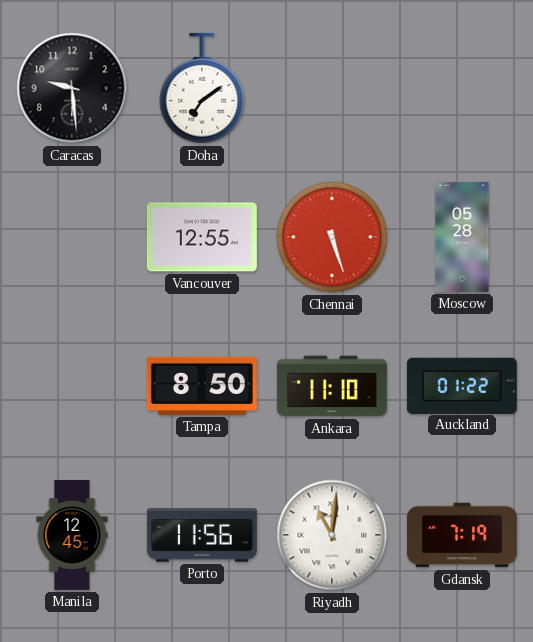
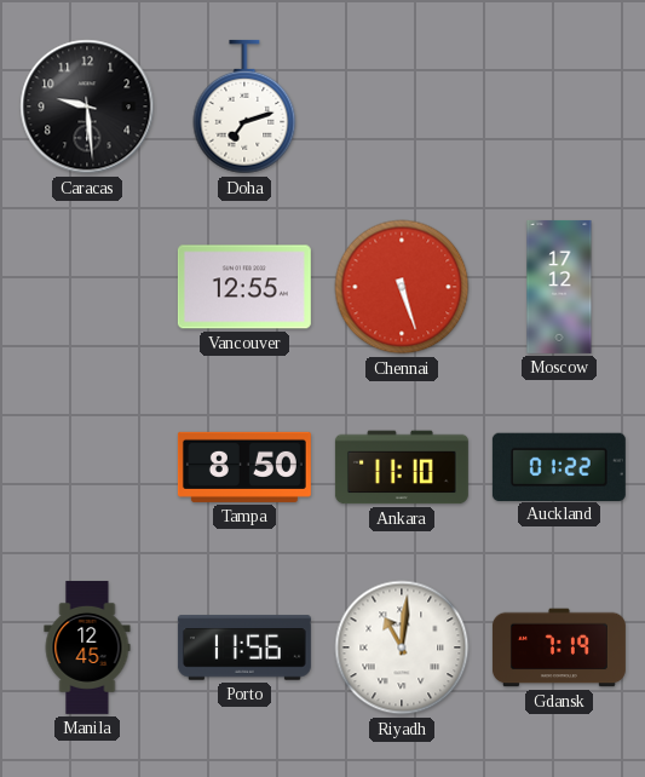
Doha: 7:09 -> 7:12 (244, 107)
Moscow: 05:28 -> 17:12 (559, 287)
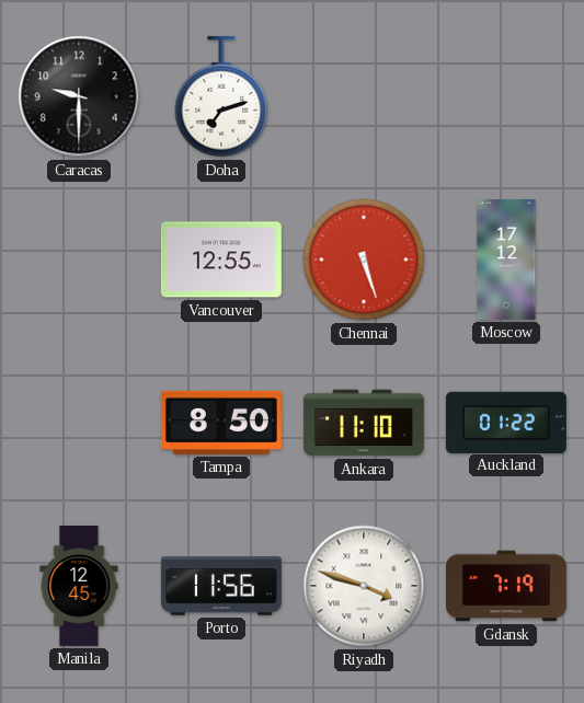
Caracas: 9:29 -> 9:30 (79, 96)
Riyadh: 11:01 -> 3:48 (364, 586)
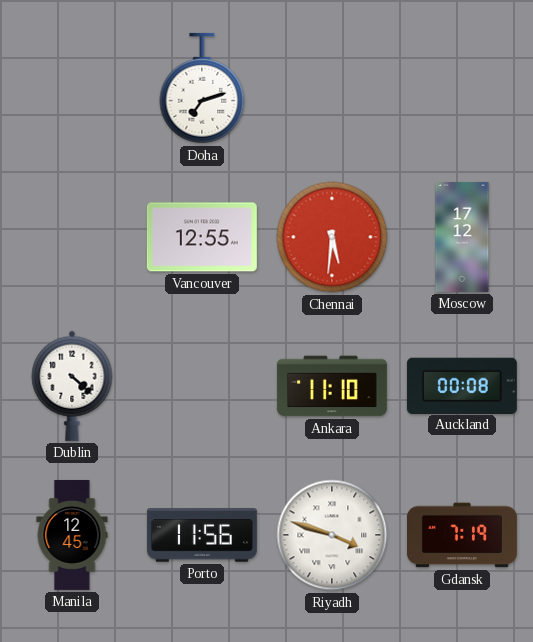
Caracas: 9:30 -> none (79, 96)
Chennai: 5:27 -> 5:31 (332, 237)
Dublin: none -> 4:22 (72, 386)
Tampa: 8:50 -> none (221, 423)
Auckland: 01:22 -> 00:08 (462, 385)
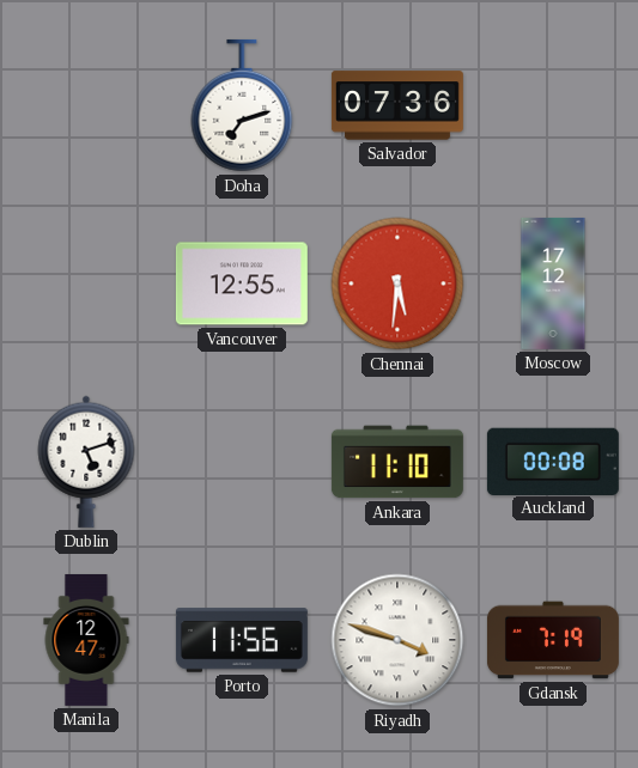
Salvador: none -> 07:36 (397, 105)
Dublin: 4:22 -> 5:12 (86, 462)
Manila: 12:45 -> 12:47 (86, 640)
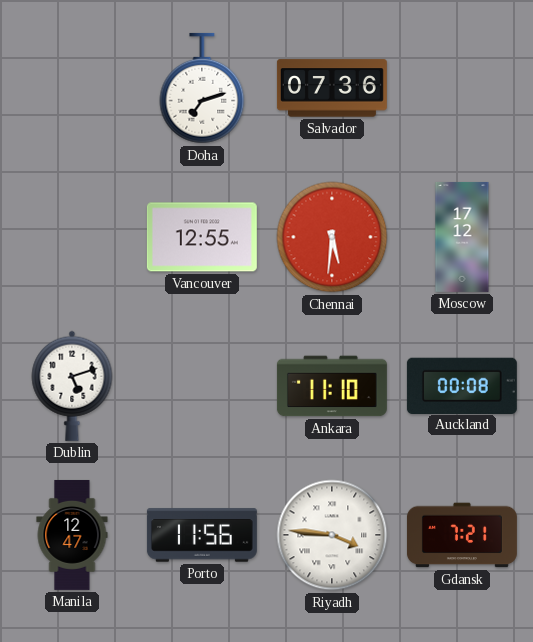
Riyadh: 3:48 -> 3:46 (332, 535)
Gdansk: 7:19 -> 7:21 (462, 535)
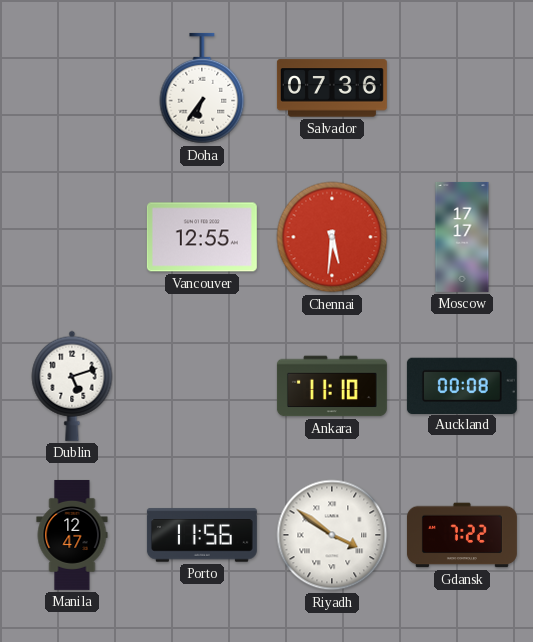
Doha: 7:12 -> 6:36 (202, 88)
Moscow: 17:12 -> 17:17 (462, 237)
Riyadh: 3:46 -> 3:51 (332, 535)
Gdansk: 7:21 -> 7:22 (462, 535)
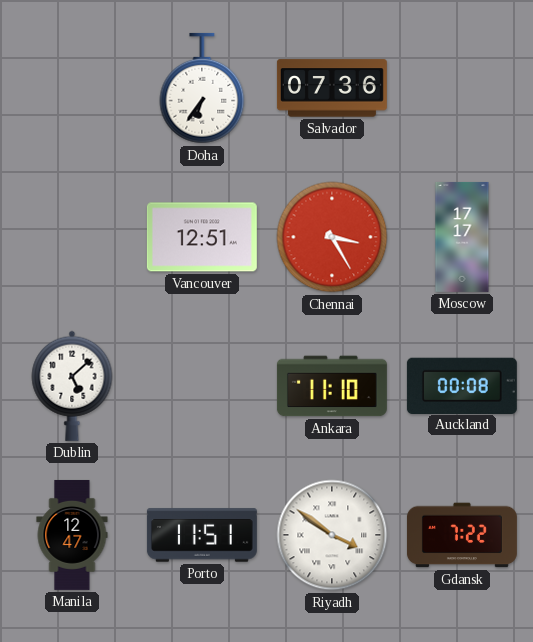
Vancouver: 12:55 -> 12:51 (202, 237)
Chennai: 5:31 -> 3:25 (332, 237)
Dublin: 5:12 -> 5:08 (72, 386)
Porto: 11:56 -> 11:51 (202, 535)
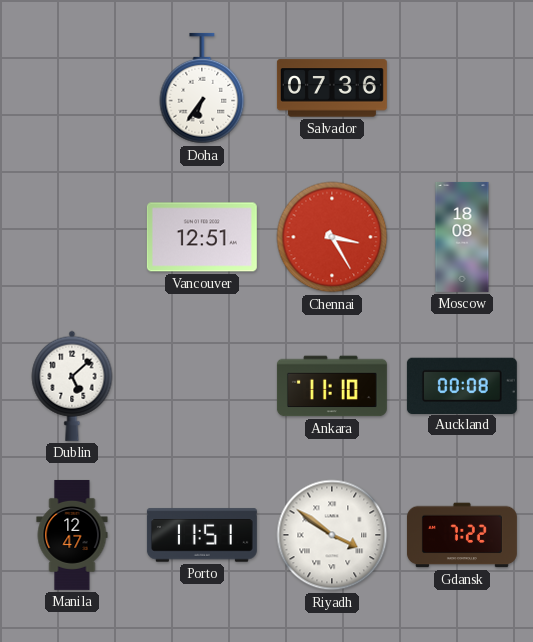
Moscow: 17:17 -> 18:08 (462, 237)
